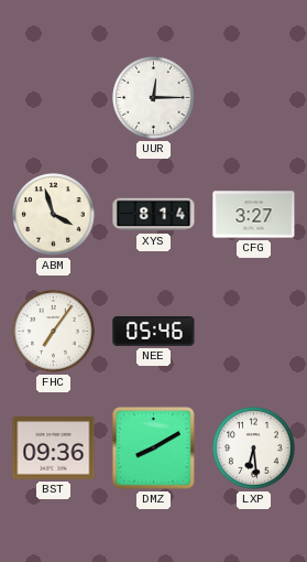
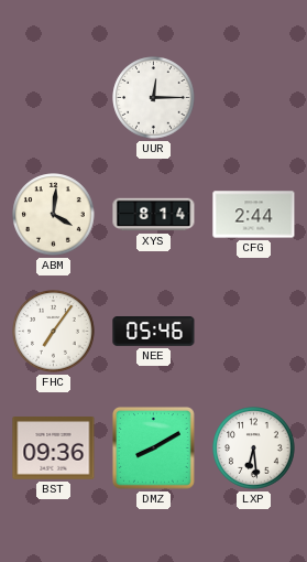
ABM: 3:57 -> 4:01 (54, 215)
CFG: 3:27 -> 2:44 (254, 215)
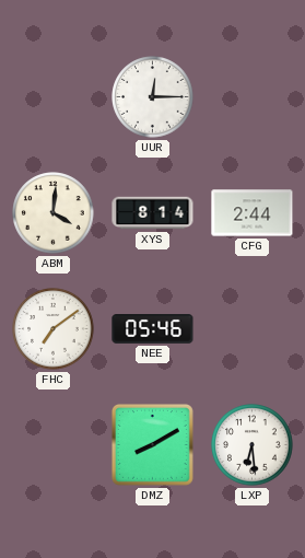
FHC: 7:06 -> 7:09 (54, 329)
BST: 09:36 -> none (54, 448)
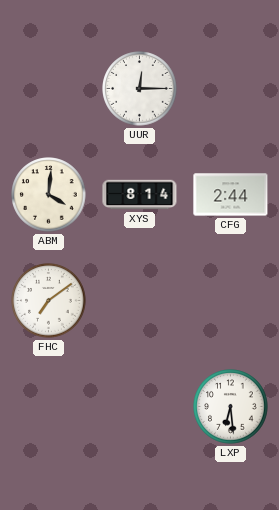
NEE: 05:46 -> none (153, 329)
DMZ: 8:10 -> none (152, 444)
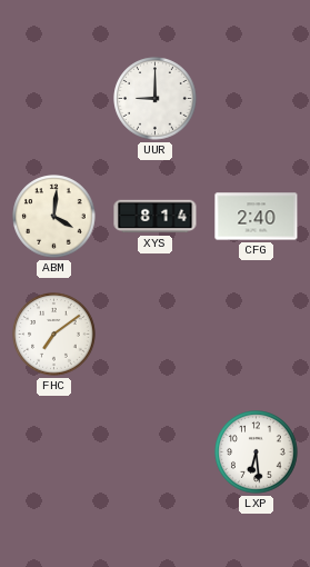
UUR: 12:15 -> 9:00 (156, 99)
CFG: 2:44 -> 2:40 (257, 217)
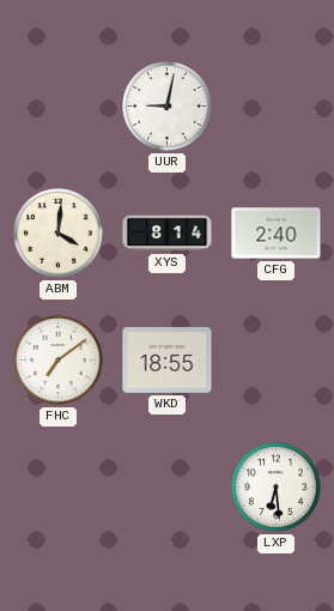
UUR: 9:00 -> 9:02 (168, 107)
WKD: none -> 18:55 (168, 361)
